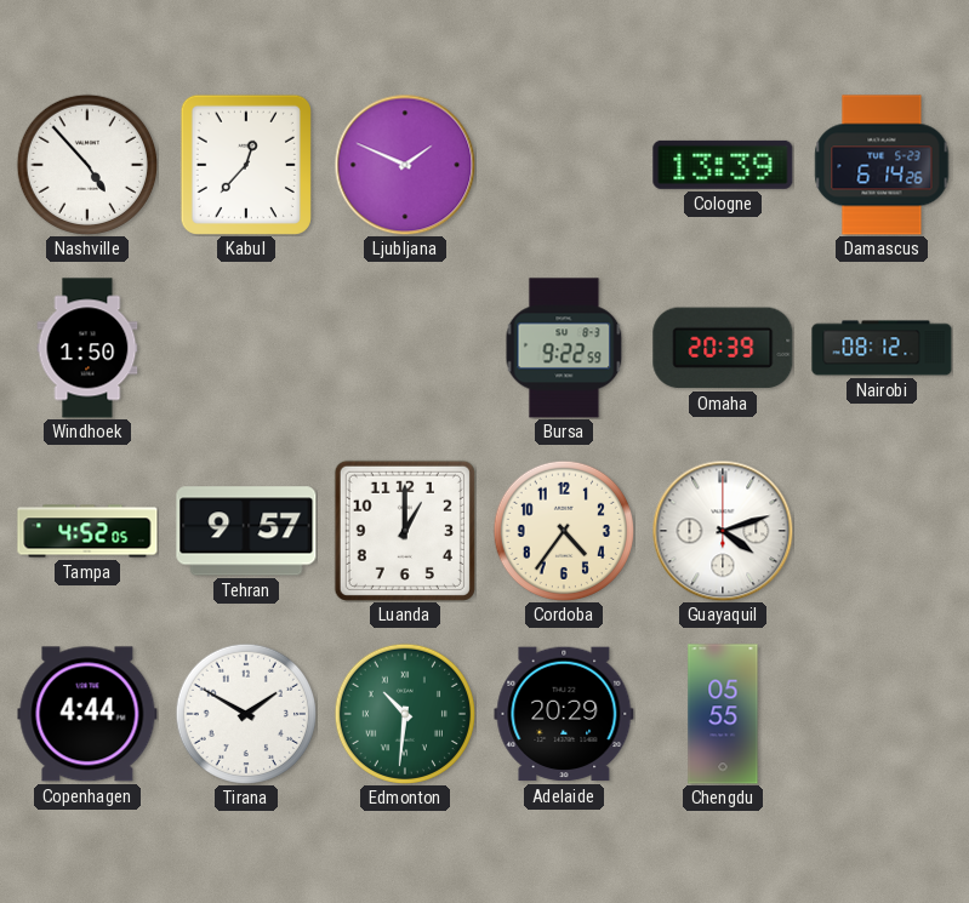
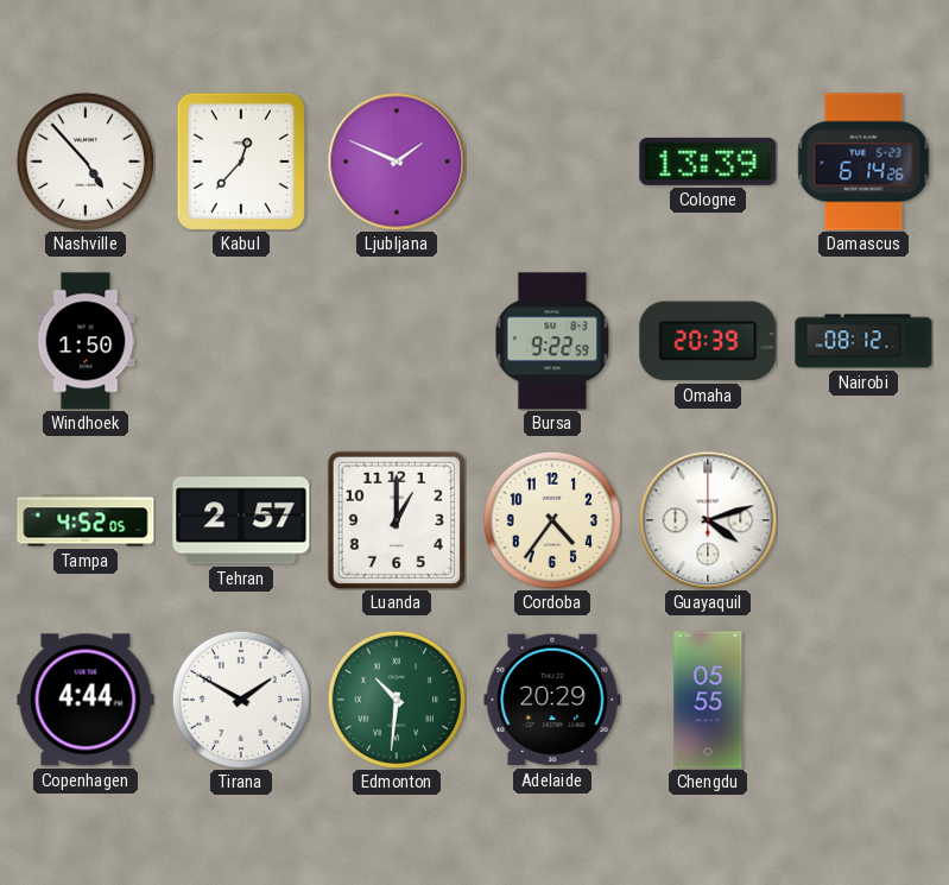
Tehran: 9:57 -> 2:57 (241, 520)
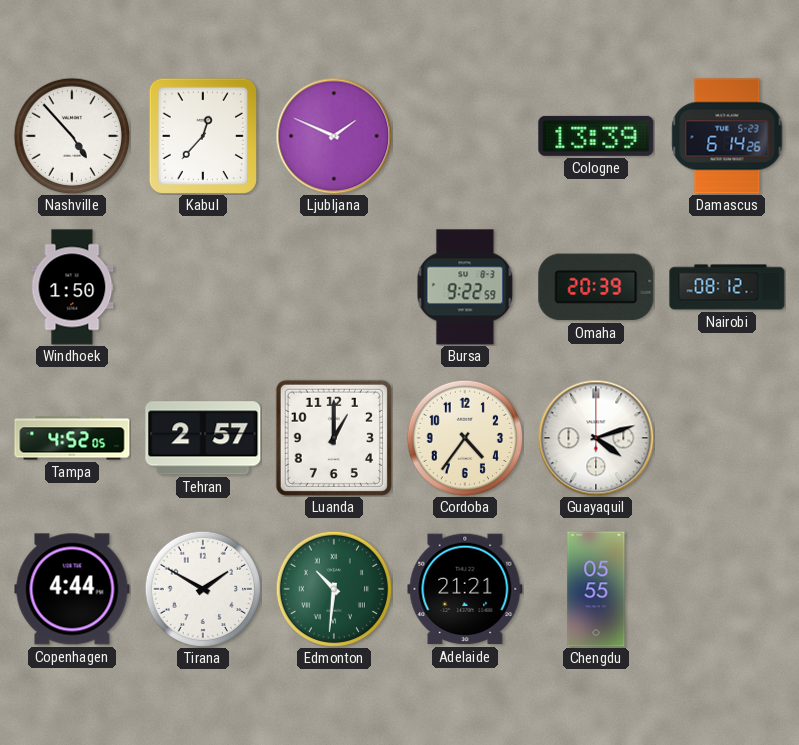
Adelaide: 20:29 -> 21:21 (465, 589)
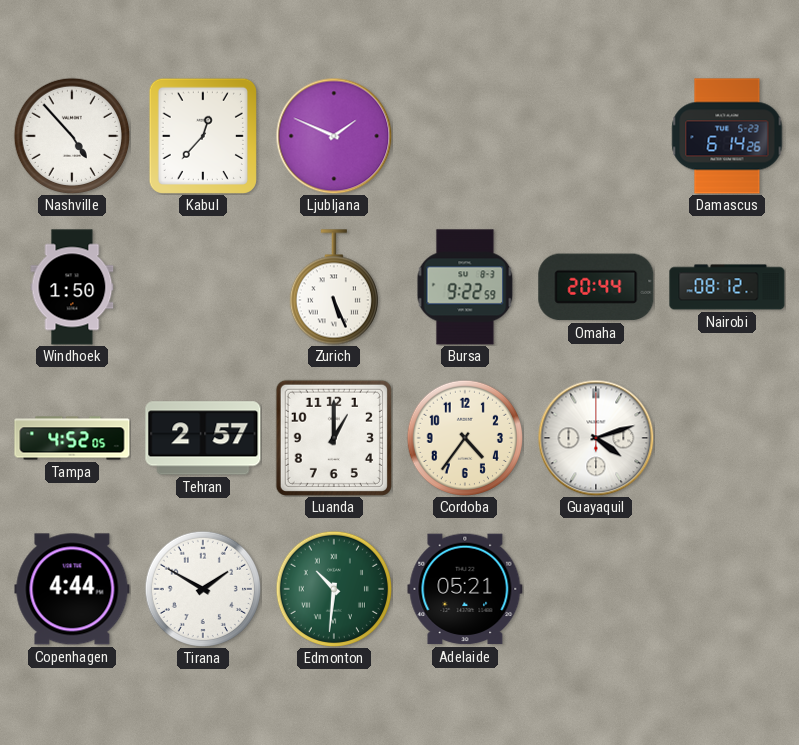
Cologne: 13:39 -> none (596, 136)
Zurich: none -> 5:26 (334, 287)
Omaha: 20:39 -> 20:44 (596, 287)
Adelaide: 21:21 -> 05:21 (465, 589)
Chengdu: 05:55 -> none (596, 589)
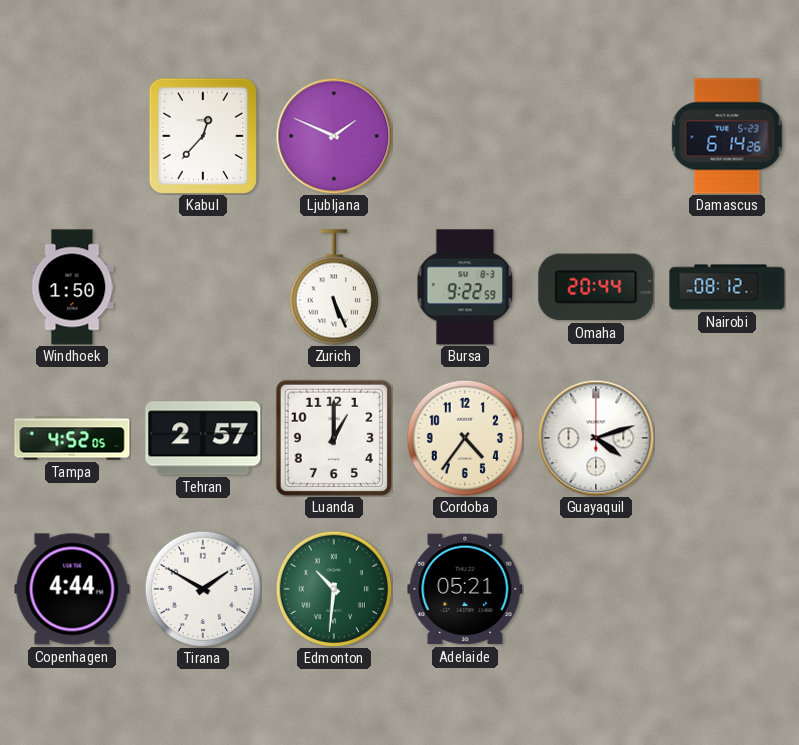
Nashville: 4:53 -> none (71, 135)
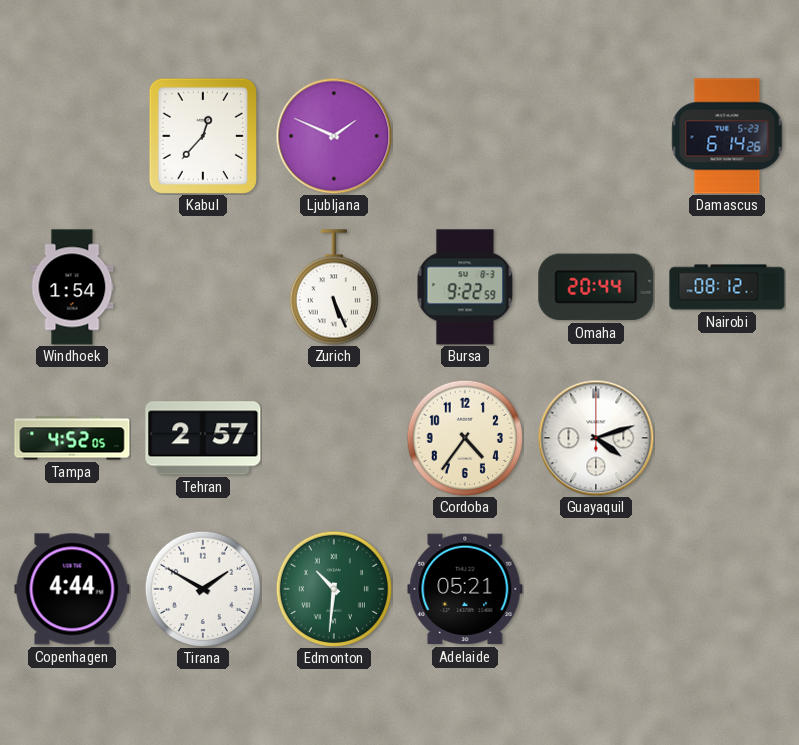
Windhoek: 1:50 -> 1:54 (72, 287)
Luanda: 1:00 -> none (334, 438)
